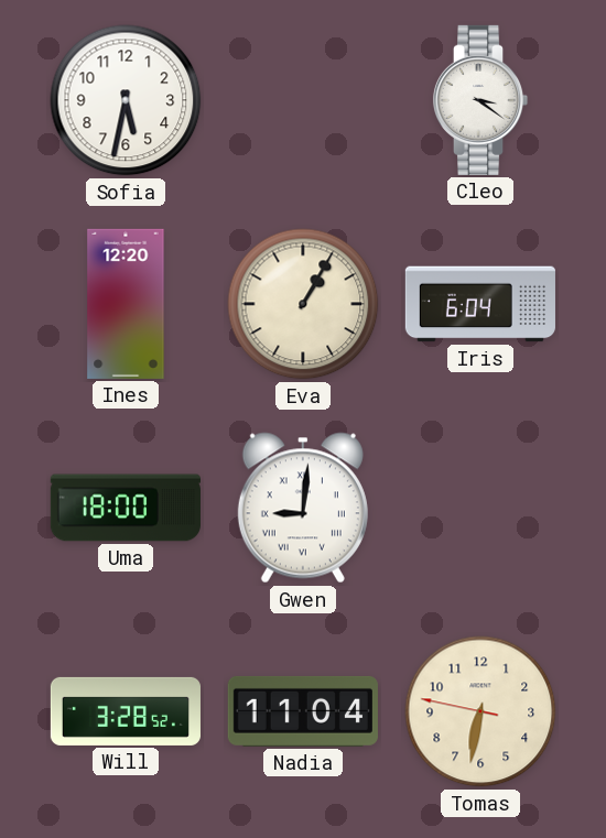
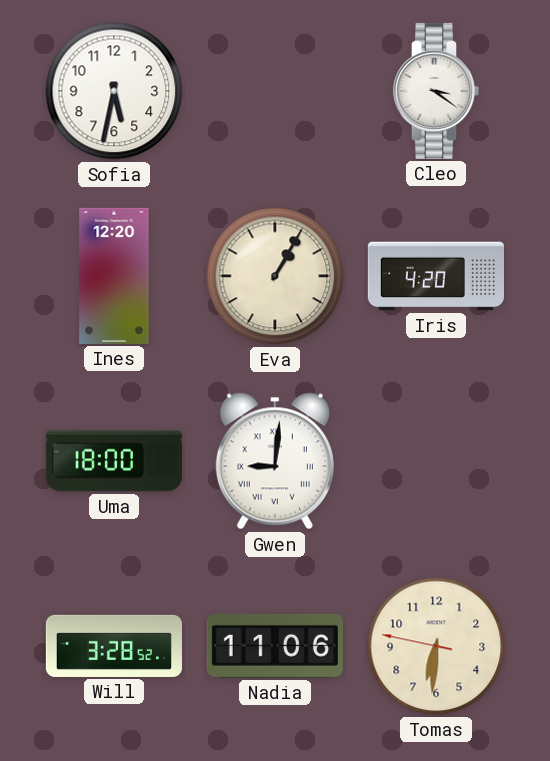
Iris: 6:04 -> 4:20 (436, 276)
Nadia: 11:04 -> 11:06 (275, 646)
Tomas: 6:31 -> 6:30 (436, 646)
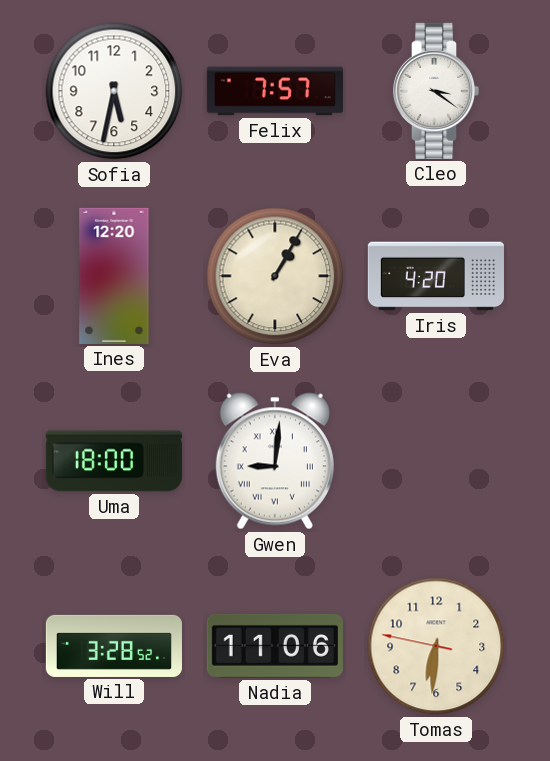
Felix: none -> 7:57 (275, 91)
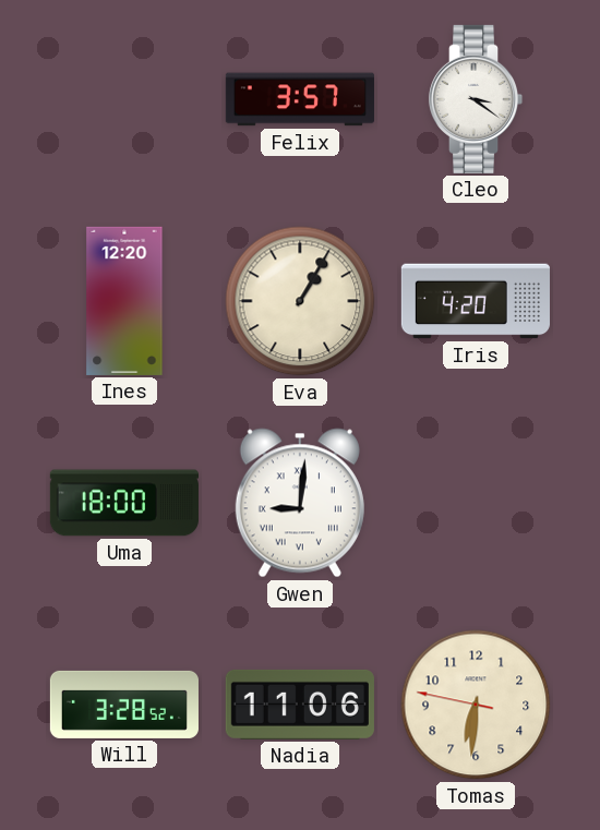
Sofia: 5:32 -> none (114, 91)
Felix: 7:57 -> 3:57 (300, 99)
